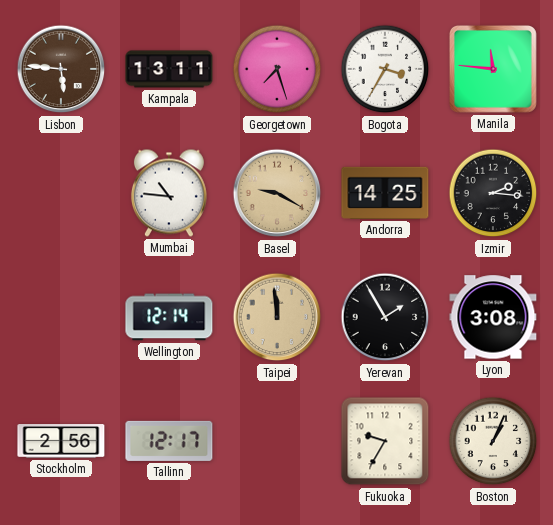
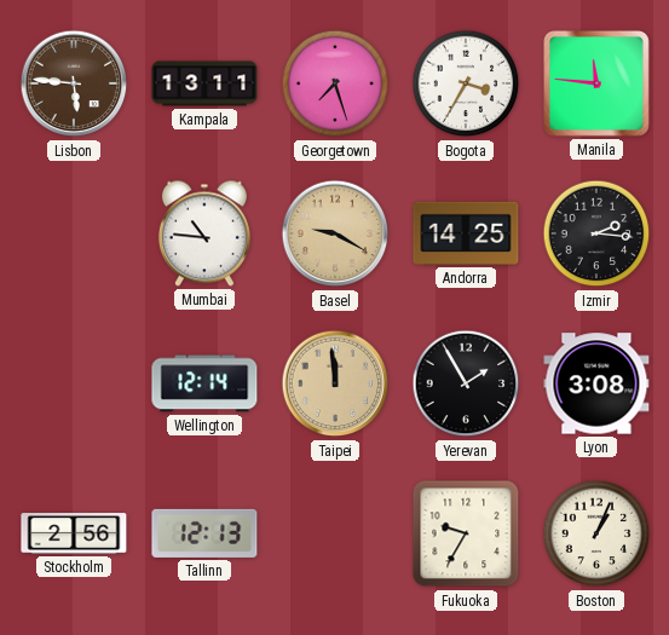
Tallinn: 12:17 -> 12:13 (204, 533)
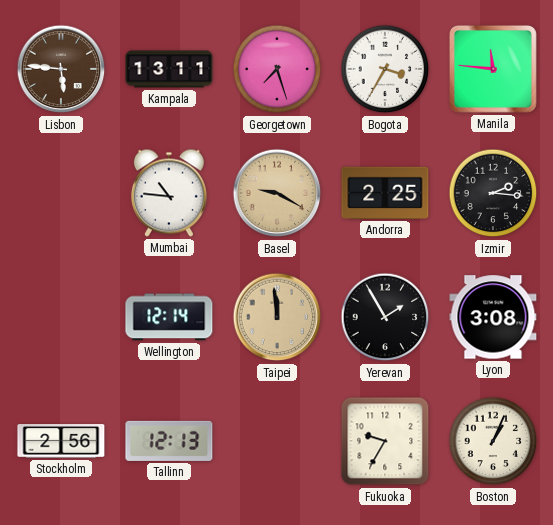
Andorra: 14:25 -> 2:25 (385, 193)
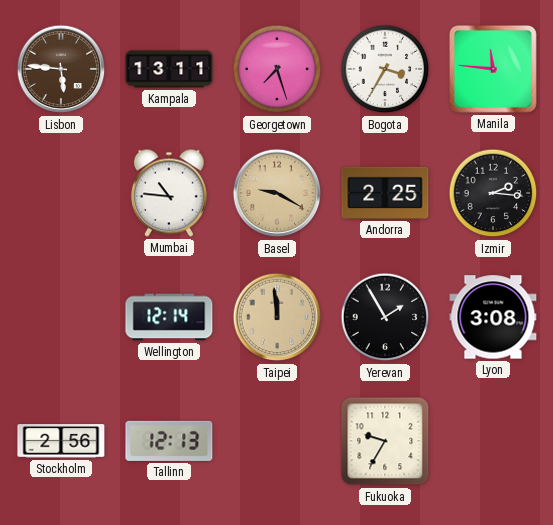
Boston: 1:04 -> none (493, 441)
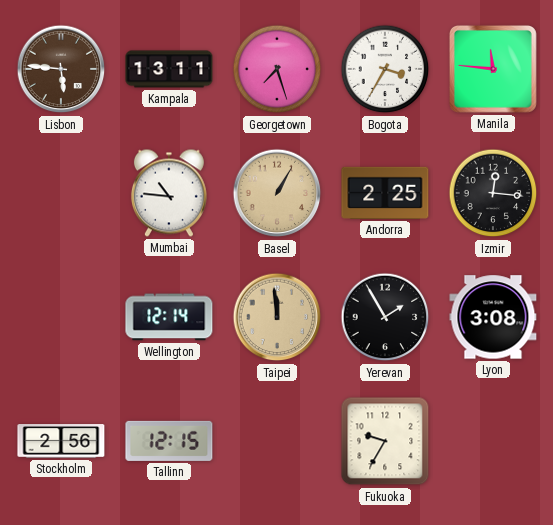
Basel: 9:20 -> 1:05 (277, 193)
Izmir: 2:16 -> 12:16 (493, 193)
Tallinn: 12:13 -> 12:15 (169, 441)
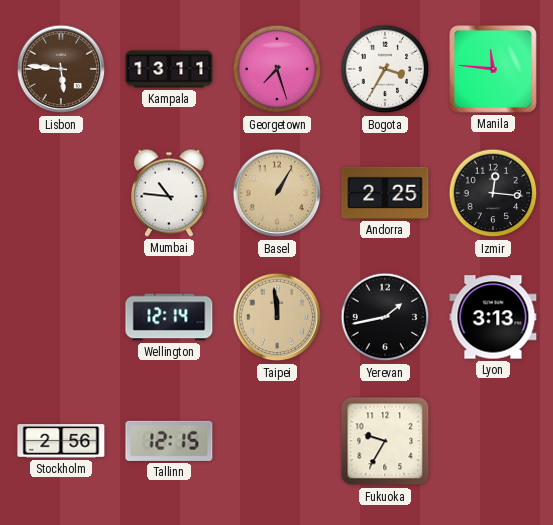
Yerevan: 1:55 -> 1:43 (385, 317)
Lyon: 3:08 -> 3:13 (493, 317)
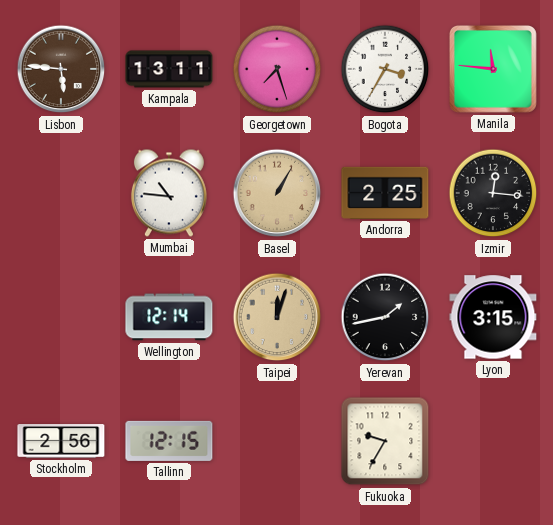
Taipei: 11:59 -> 12:03 (277, 317)
Lyon: 3:13 -> 3:15 (493, 317)
